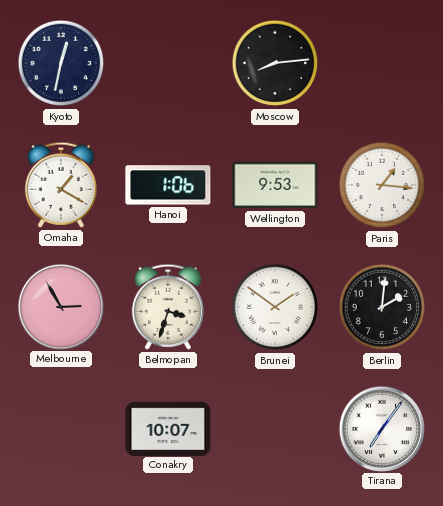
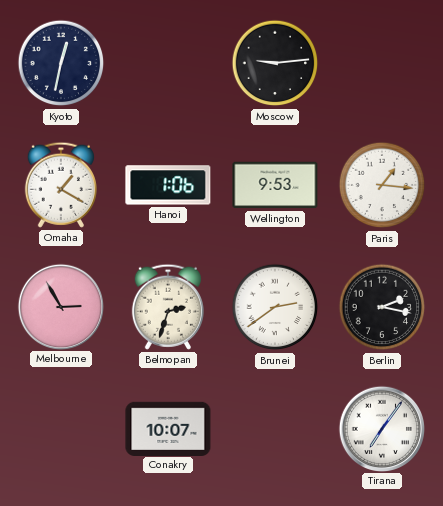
Moscow: 8:14 -> 9:14 (275, 63)
Belmopan: 3:33 -> 2:33 (168, 307)
Brunei: 1:51 -> 2:39 (275, 307)
Berlin: 2:01 -> 2:17 (382, 307)
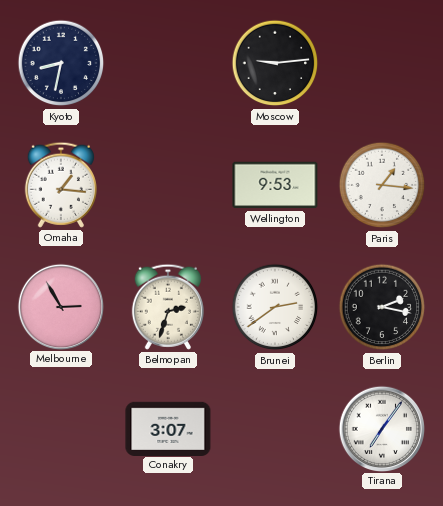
Kyoto: 12:32 -> 8:32 (61, 63)
Omaha: 1:20 -> 1:16 (61, 185)
Hanoi: 1:06 -> none (168, 185)
Conakry: 10:07 -> 3:07 (168, 428)
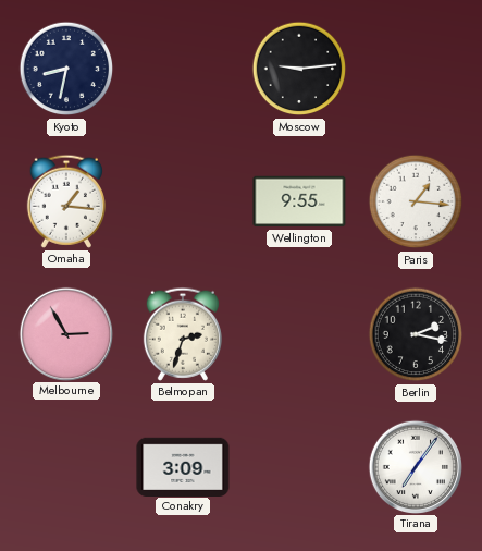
Wellington: 9:53 -> 9:55 (299, 201)
Brunei: 2:39 -> none (275, 307)
Conakry: 3:07 -> 3:09 (183, 466)
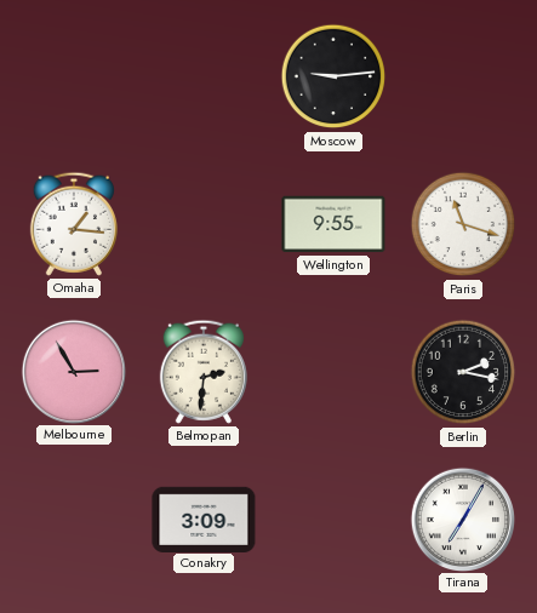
Kyoto: 8:32 -> none (66, 69)
Paris: 1:16 -> 11:18 (463, 224)
Belmopan: 2:33 -> 2:31 (204, 372)
Tirana: 7:06 -> 7:05 (462, 519)
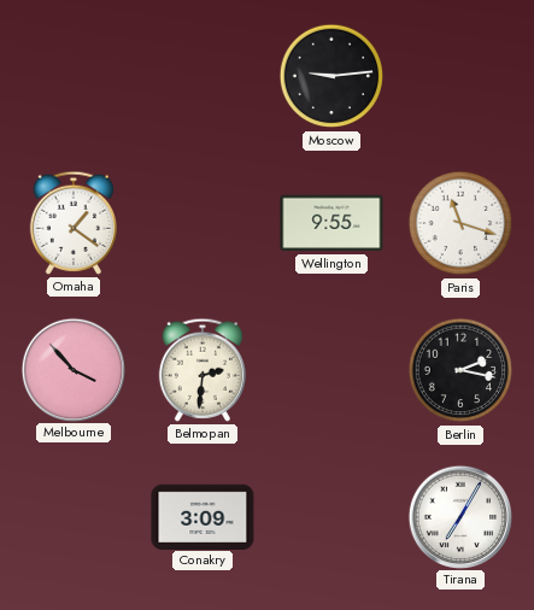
Omaha: 1:16 -> 1:21 (74, 223)
Melbourne: 2:55 -> 3:53 (72, 369)
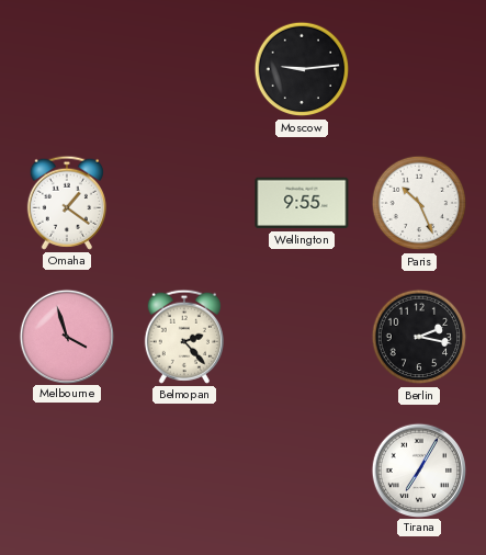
Paris: 11:18 -> 10:26 (419, 203)
Melbourne: 3:53 -> 3:57 (66, 336)
Belmopan: 2:31 -> 2:23 (184, 337)
Conakry: 3:09 -> none (203, 516)
